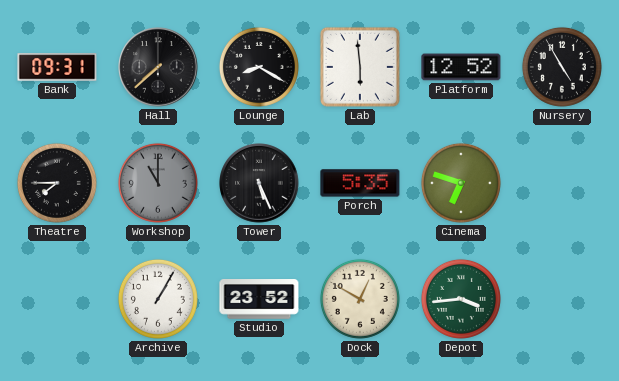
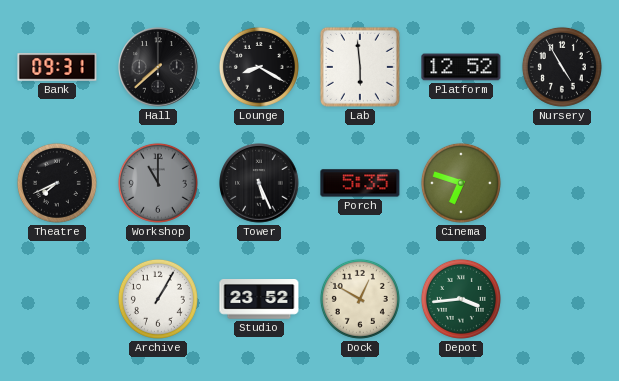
Theatre: 7:45 -> 7:41 (57, 183)
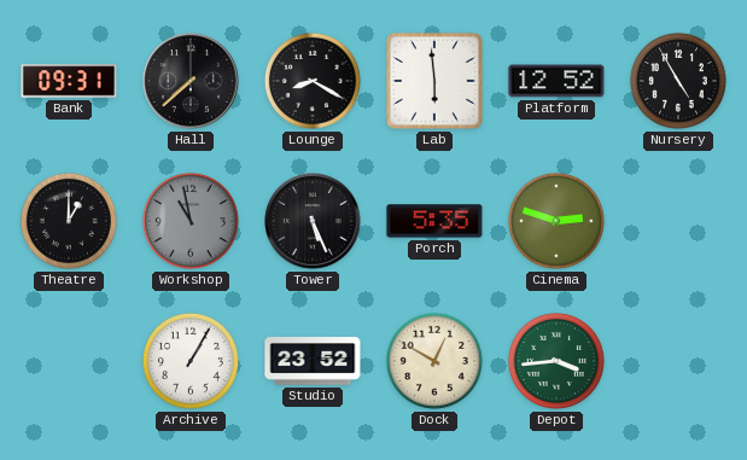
Theatre: 7:41 -> 1:00 (69, 221)
Workshop: 11:00 -> 10:58 (191, 221)
Cinema: 6:48 -> 2:48 (556, 221)
